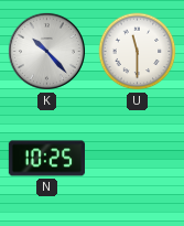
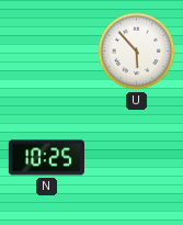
K: 10:23 -> none (46, 51)
U: 11:30 -> 5:53 (137, 52)
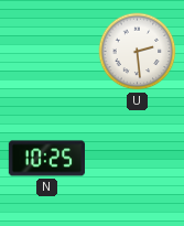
U: 5:53 -> 2:29 (138, 52)
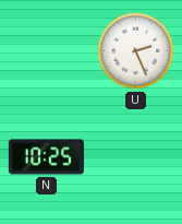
U: 2:29 -> 2:26 (136, 51)
